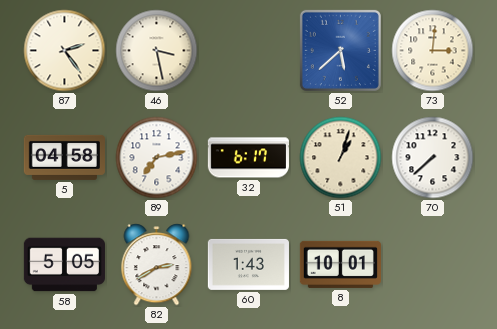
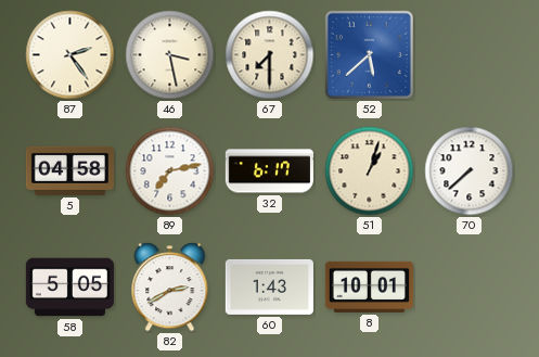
67: none -> 7:30 (270, 55)
73: 3:01 -> none (433, 51)
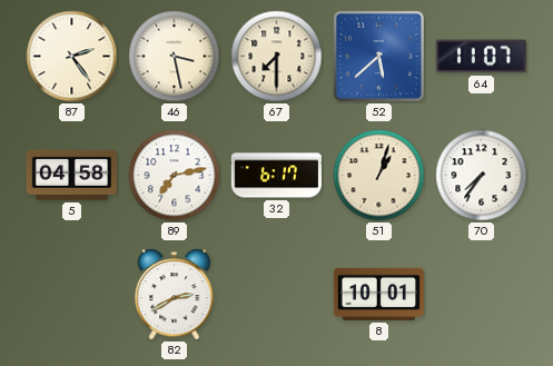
64: none -> 11:07 (481, 57)
70: 7:38 -> 7:36 (482, 176)
58: 5:05 -> none (69, 288)
60: 1:43 -> none (269, 286)
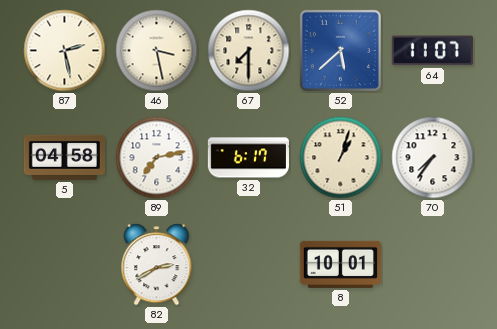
87: 2:24 -> 2:28 (65, 51)
